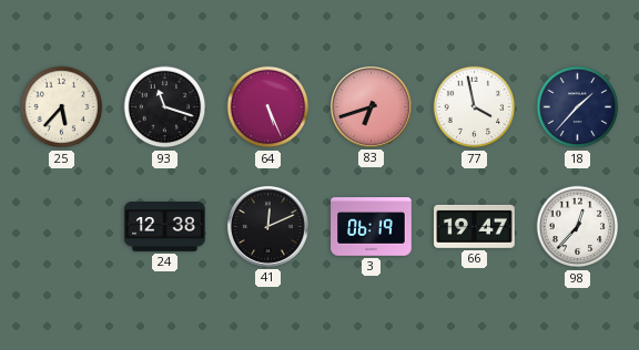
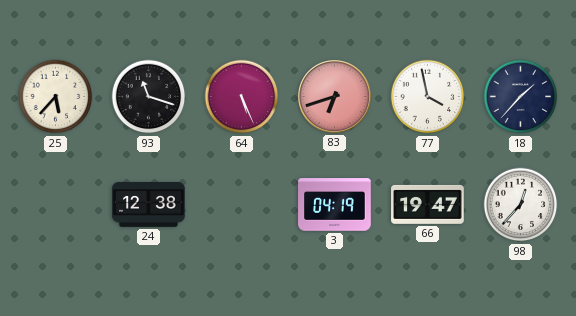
41: 12:11 -> none (267, 226)
3: 06:19 -> 04:19 (335, 205)
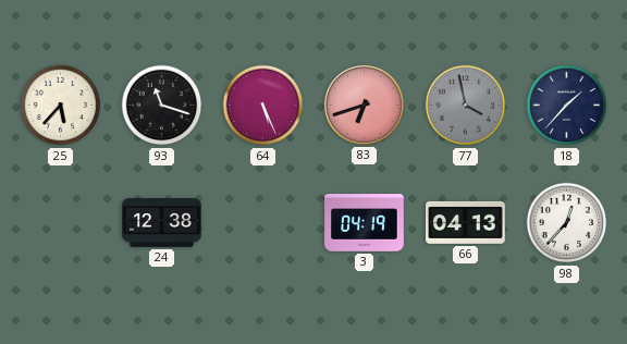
77 dial: white -> grey (466, 106)
66: 19:47 -> 04:13 (466, 222)
